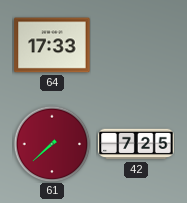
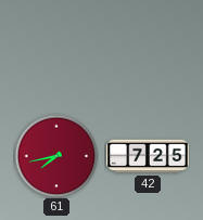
64: 17:33 -> none (52, 45)
61: 7:38 -> 7:43 (56, 156)
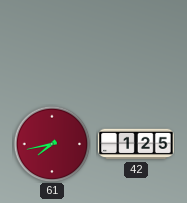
42: 7:25 -> 1:25 (136, 144)
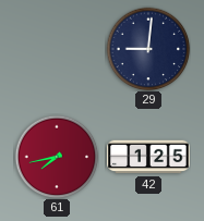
29: none -> 9:01 (148, 49)
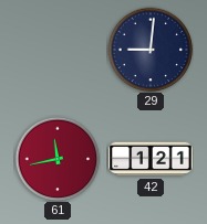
61: 7:43 -> 11:43 (58, 159)
42: 1:25 -> 1:21 (151, 159)
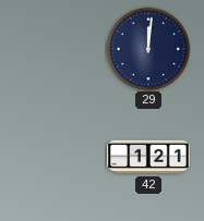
29: 9:01 -> 12:01 (148, 49)
61: 11:43 -> none (58, 159)
